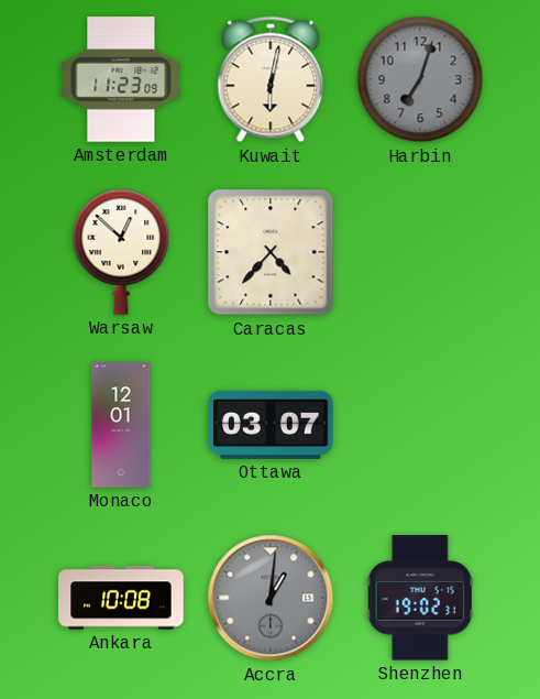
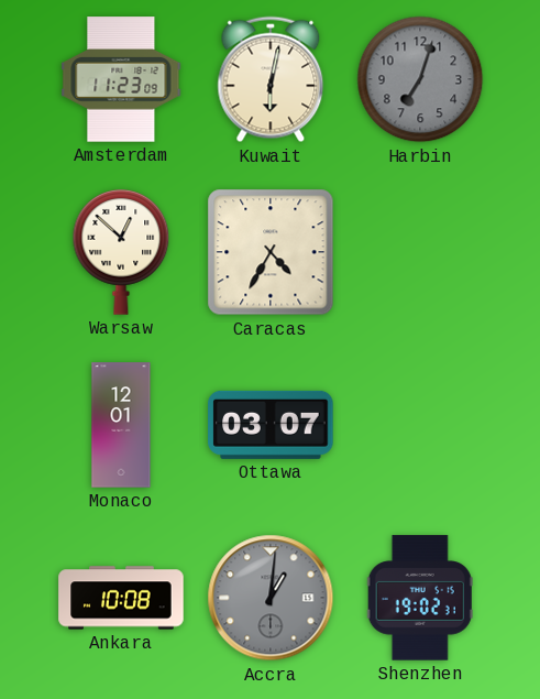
Caracas: 4:37 -> 4:35 (271, 252)
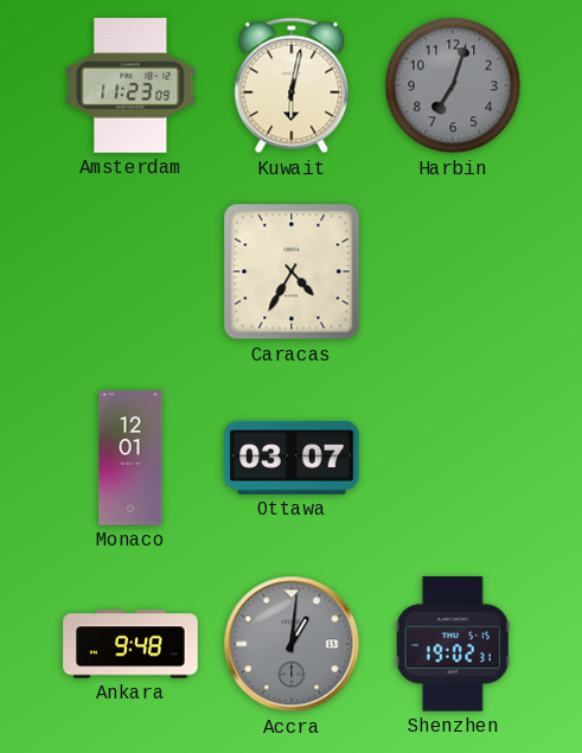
Warsaw: 12:52 -> none (121, 253)
Ankara: 10:08 -> 9:48 (130, 644)
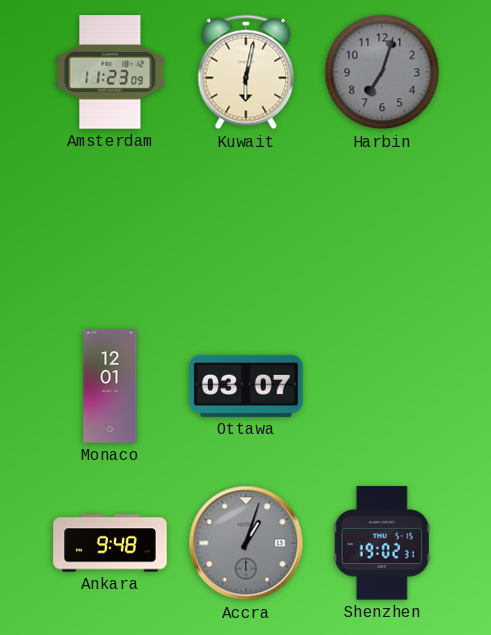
Caracas: 4:35 -> none (292, 272)
Accra: 1:01 -> 1:03 (246, 543)
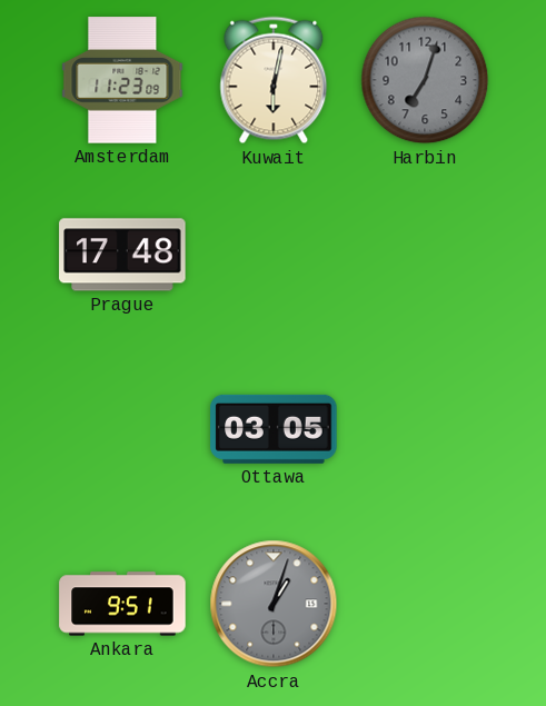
Prague: none -> 17:48 (122, 255)
Monaco: 12:01 -> none (110, 386)
Ottawa: 03:07 -> 03:05 (274, 429)
Ankara: 9:48 -> 9:51 (122, 604)
Shenzhen: 19:02 -> none (382, 543)
